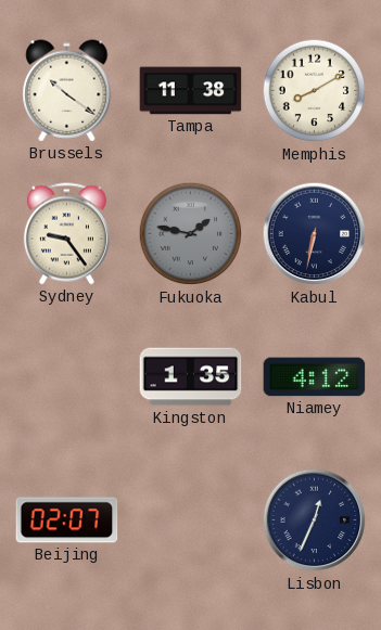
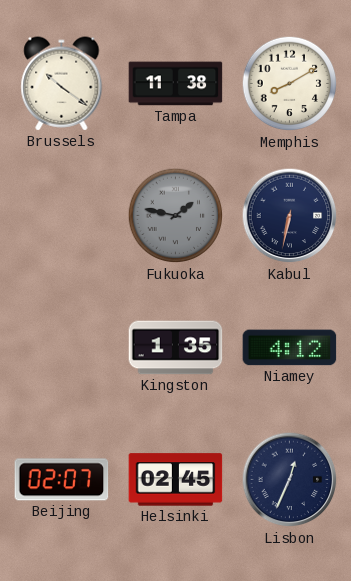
Sydney: 9:24 -> none (66, 234)
Helsinki: none -> 02:45 (176, 480)
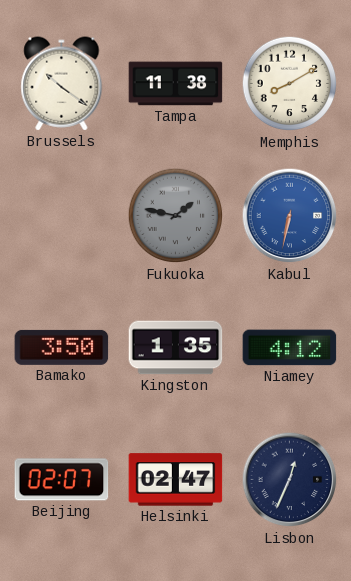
Kabul dial: navy -> blue (290, 216)
Bamako: none -> 3:50 (62, 347)
Helsinki: 02:45 -> 02:47 (176, 480)
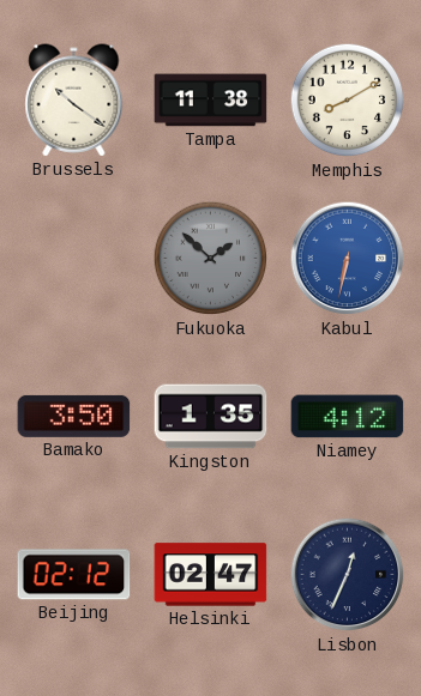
Fukuoka: 1:47 -> 1:52 (211, 259)
Beijing: 02:07 -> 02:12 (74, 575)
